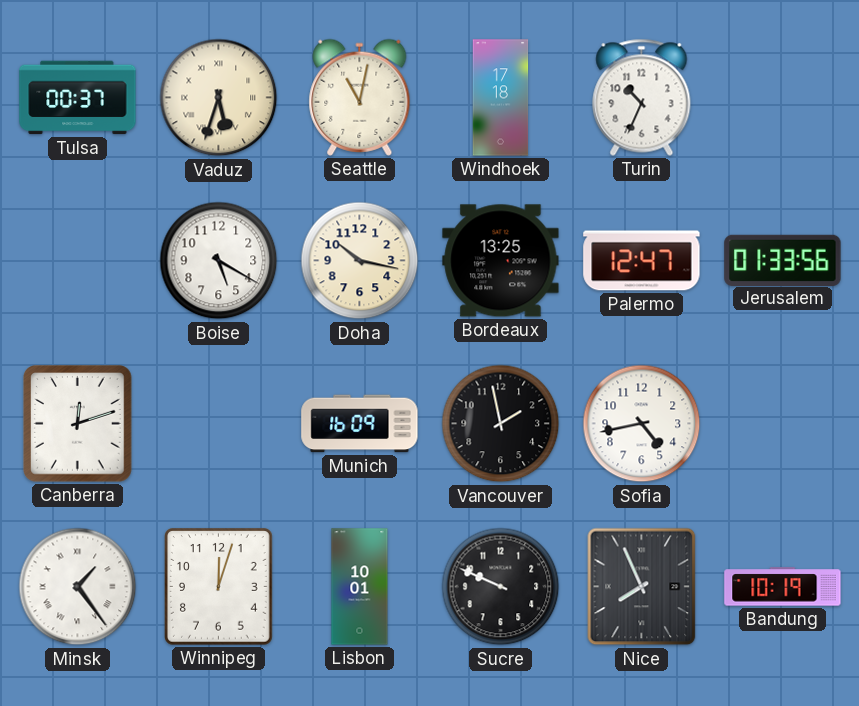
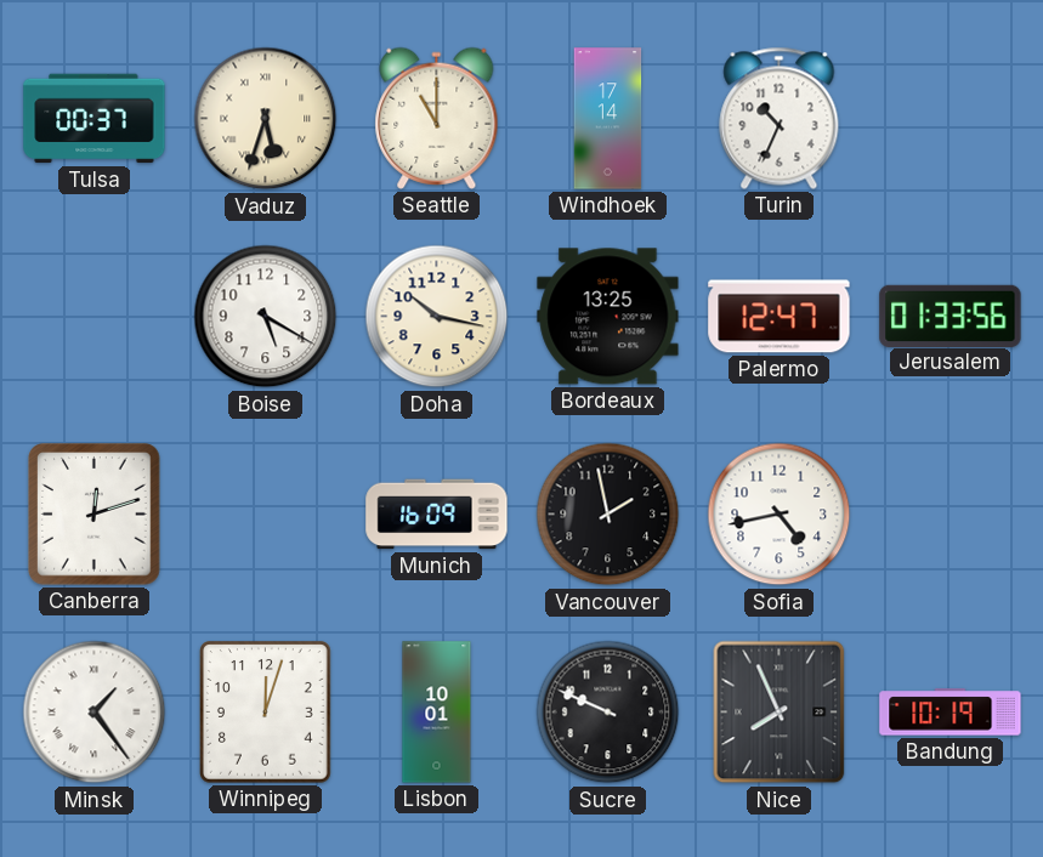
Seattle: 11:02 -> 11:00 (437, 118)
Windhoek: 17:18 -> 17:14 (608, 119)
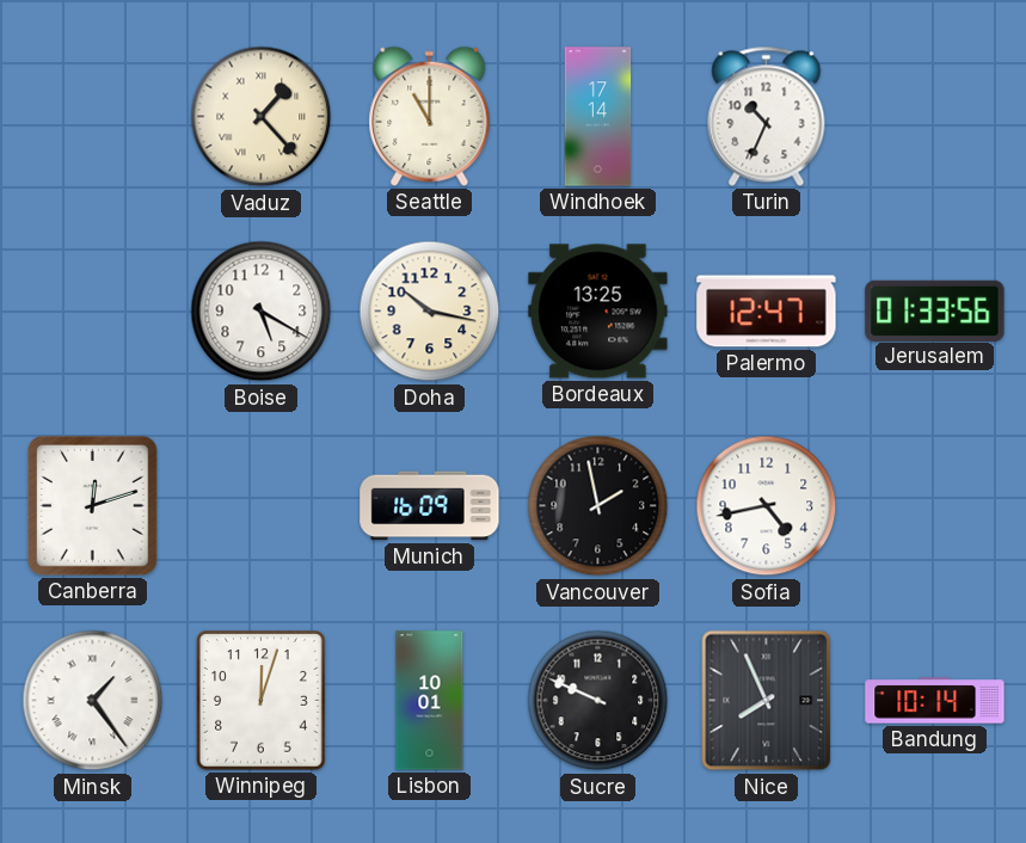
Tulsa: 00:37 -> none (95, 119)
Vaduz: 5:33 -> 1:23 (262, 117)
Bandung: 10:19 -> 10:14 (935, 701)
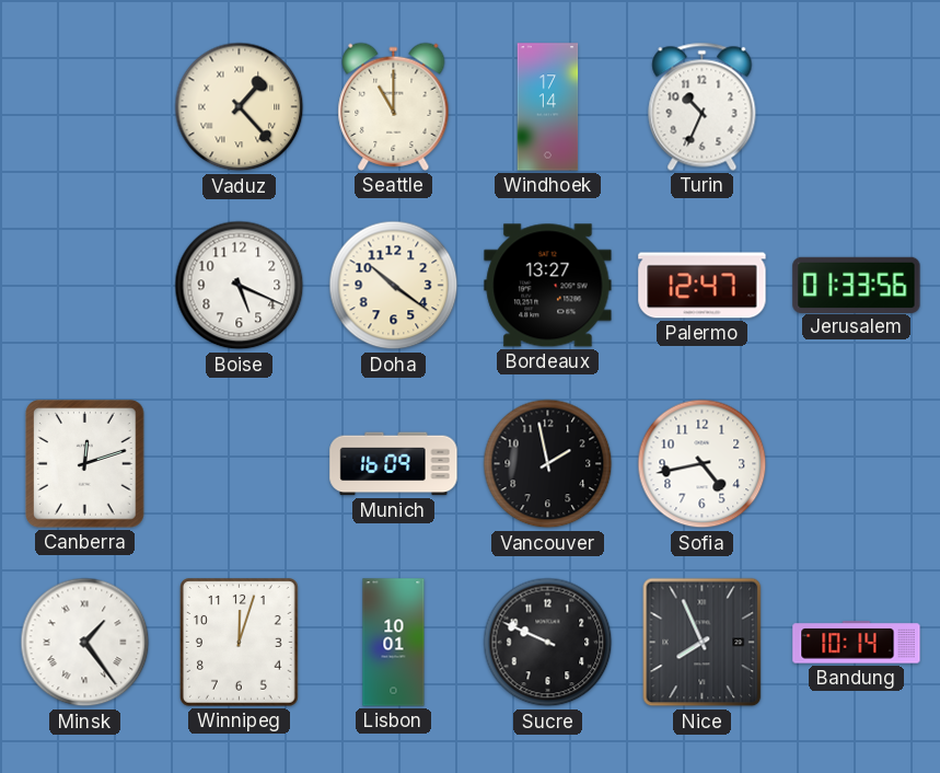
Boise: 5:20 -> 5:19 (240, 286)
Doha: 10:17 -> 10:21 (394, 286)
Bordeaux: 13:25 -> 13:27 (548, 286)
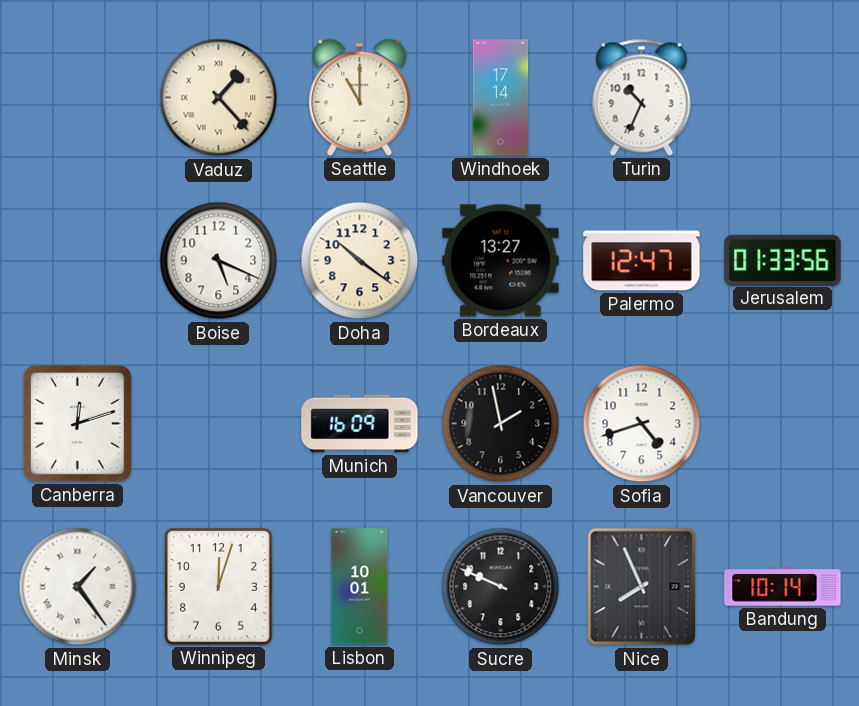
Sofia: 4:43 -> 4:42 (642, 424)
